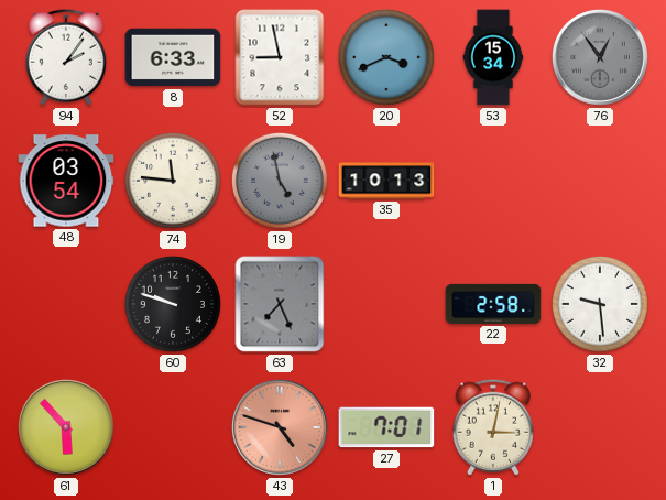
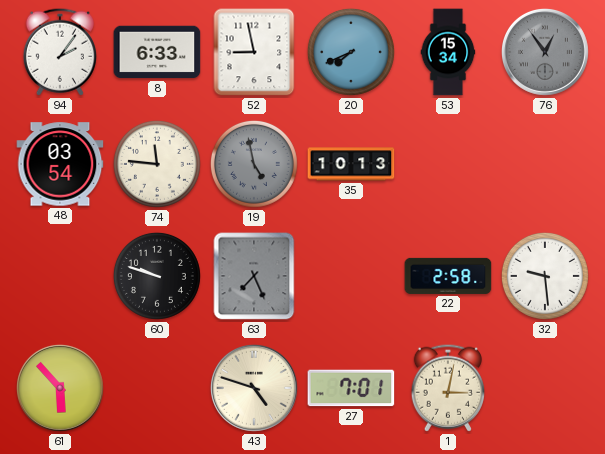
20: 3:41 -> 7:41 (351, 52)
43 dial: salmon -> cream (254, 388)
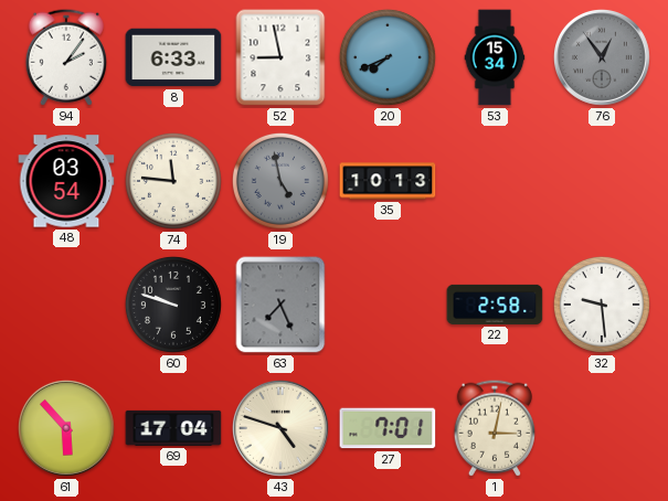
69: none -> 17:04 (173, 428)
